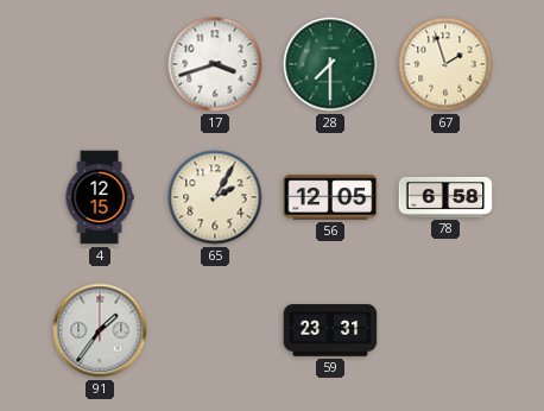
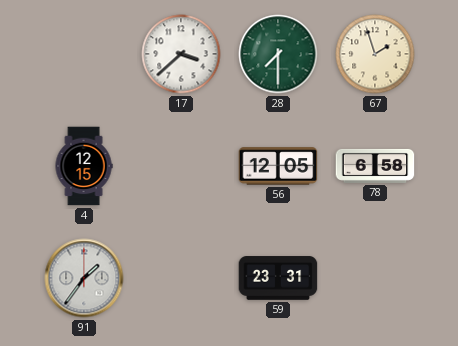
17: 3:42 -> 3:38 (181, 54)
65: 2:05 -> none (215, 197)
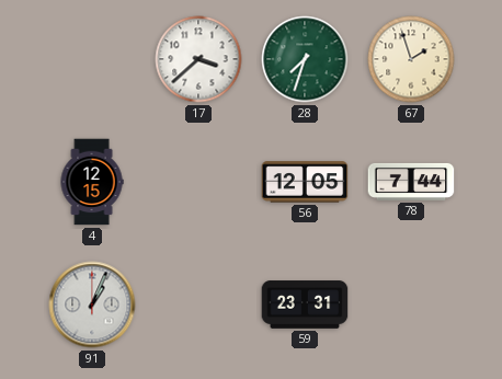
28: 7:30 -> 7:33 (305, 59)
78: 6:58 -> 7:44 (411, 182)
91: 1:36 -> 1:04 (92, 305)
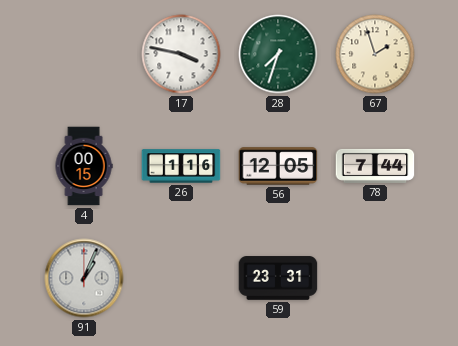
17: 3:38 -> 3:47 (181, 54)
4: 12:15 -> 00:15 (84, 166)
26: none -> 1:16 (181, 166)
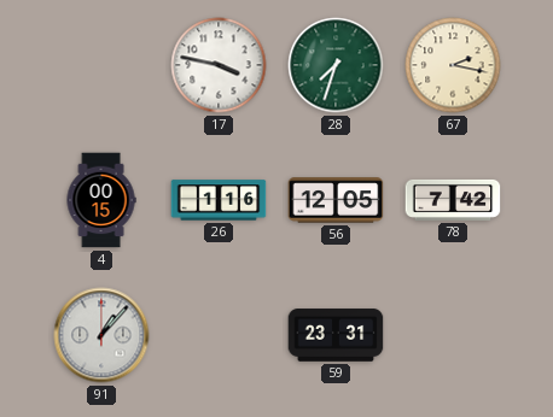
67: 1:57 -> 2:17 (453, 65)
78: 7:44 -> 7:42 (453, 200)
91: 1:04 -> 1:07 (101, 335)
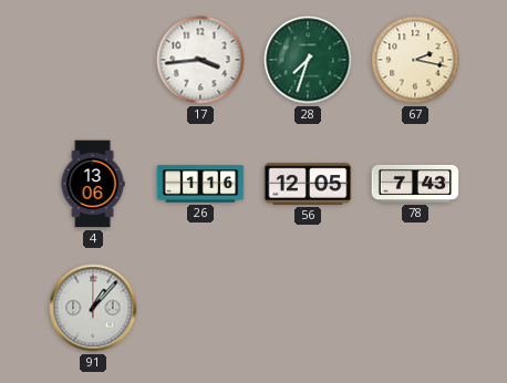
17: 3:47 -> 3:44 (200, 60)
4: 00:15 -> 13:06 (93, 184)
78: 7:42 -> 7:43 (415, 184)
59: 23:31 -> none (336, 335)
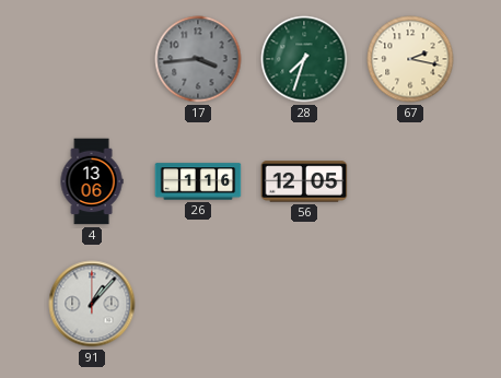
17 dial: white -> grey (198, 59)
78: 7:43 -> none (415, 184)
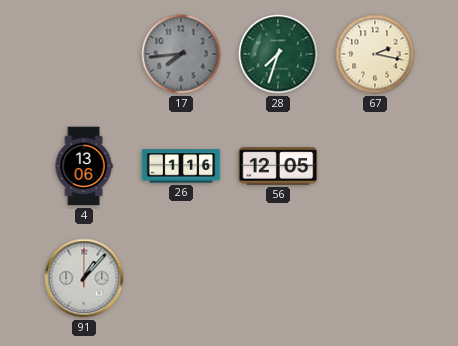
17: 3:44 -> 7:44 (181, 54)
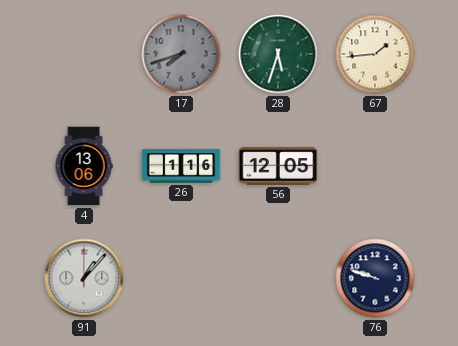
17: 7:44 -> 7:42 (181, 54)
28: 7:33 -> 5:33 (278, 54)
67: 2:17 -> 1:44 (375, 54)
76: none -> 9:48 (375, 278)
